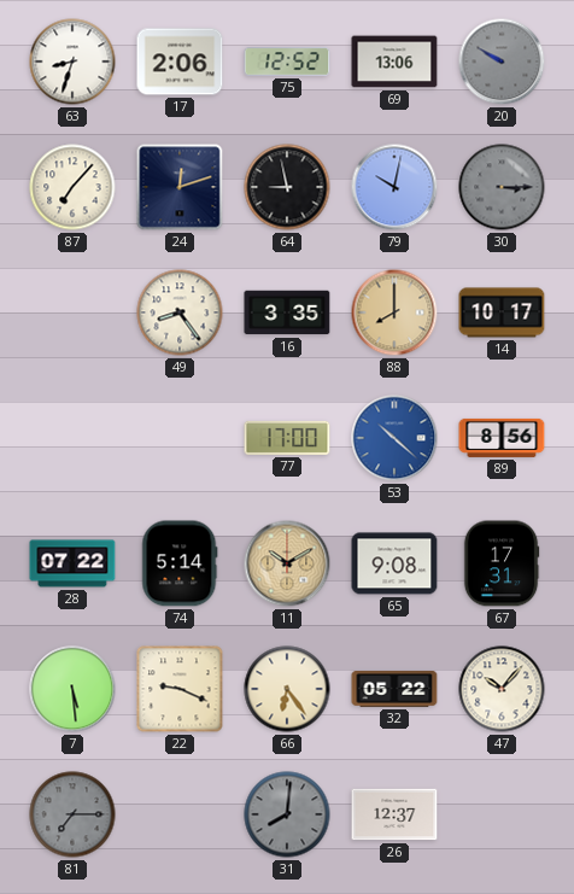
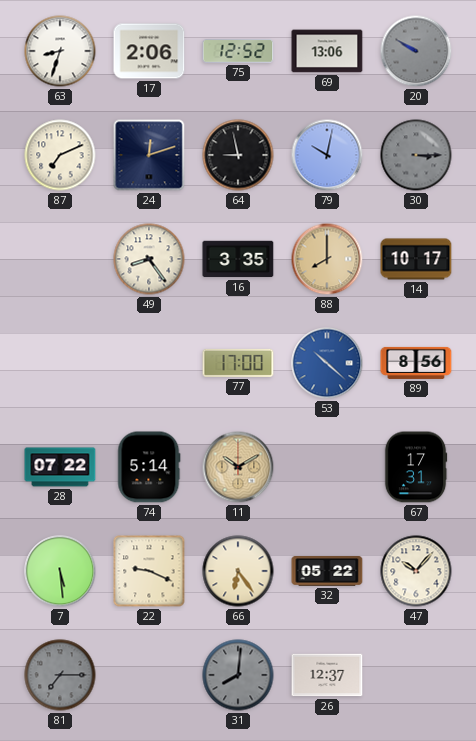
87: 7:07 -> 7:11 (60, 155)
65: 9:08 -> none (394, 563)
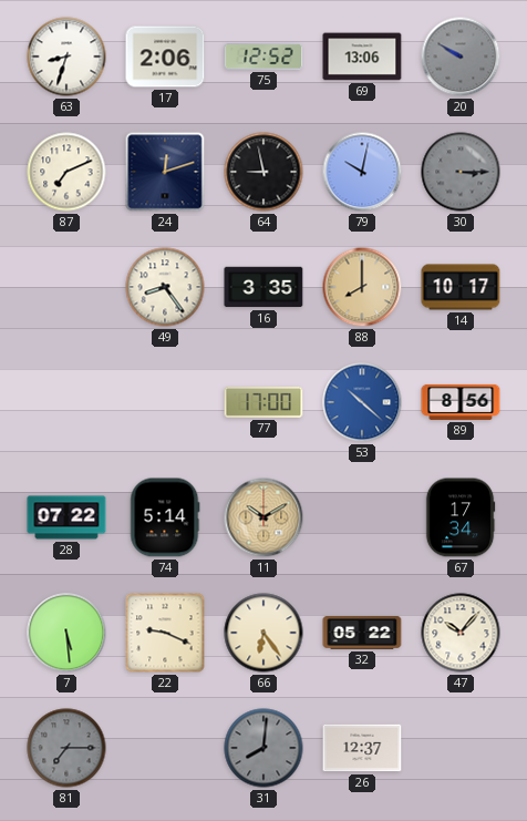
67: 17:31 -> 17:34 (461, 517)
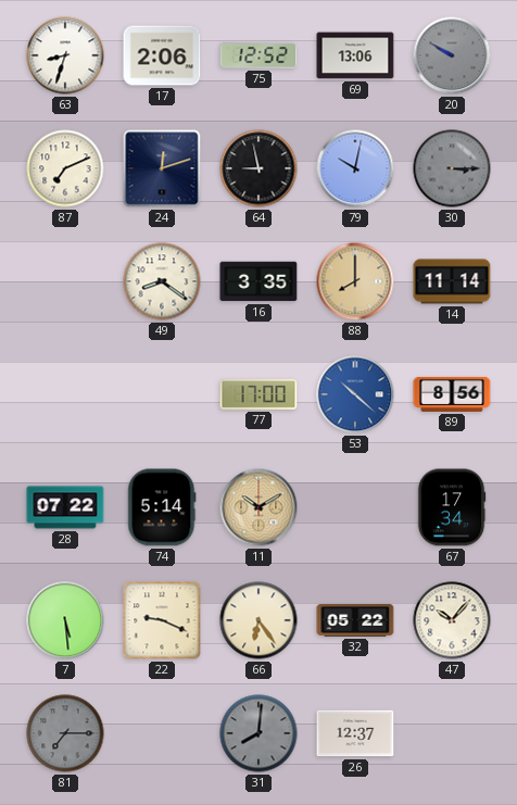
49: 8:24 -> 8:21 (162, 281)
14: 10:17 -> 11:14 (452, 281)
